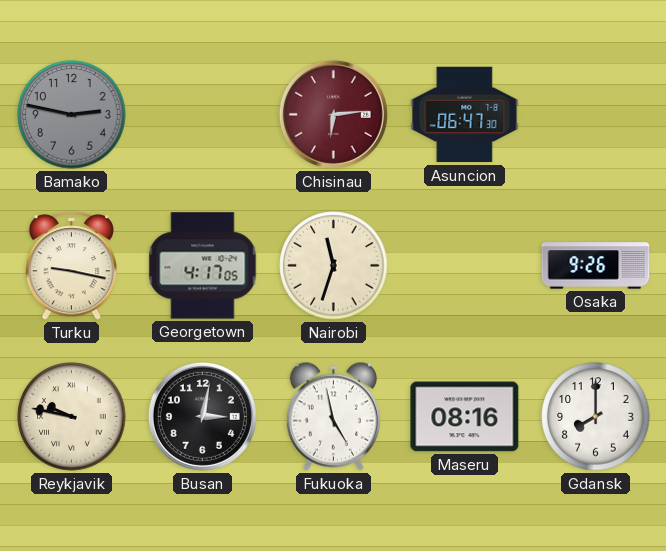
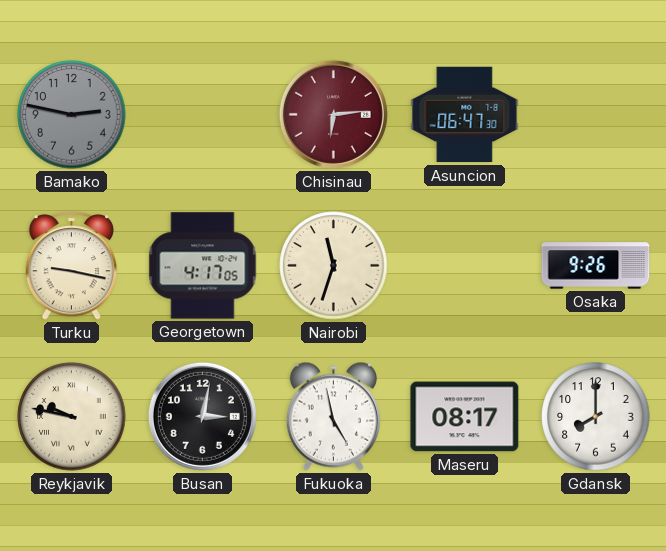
Maseru: 08:16 -> 08:17 (465, 417)
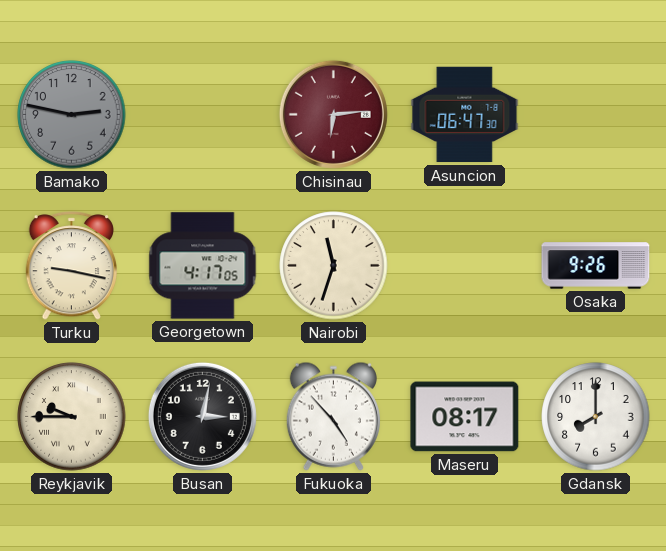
Reykjavik: 9:47 -> 9:45 (72, 417)
Fukuoka: 4:58 -> 4:53 (333, 416)
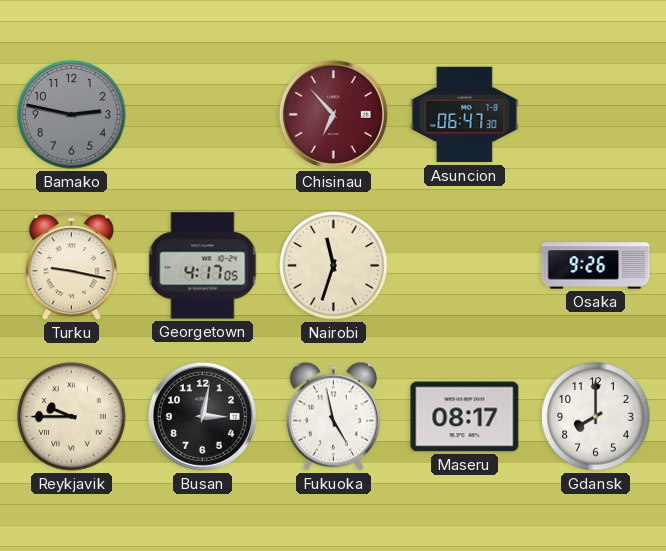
Chisinau: 6:14 -> 6:53 (333, 114)
Fukuoka: 4:53 -> 4:58 (333, 416)
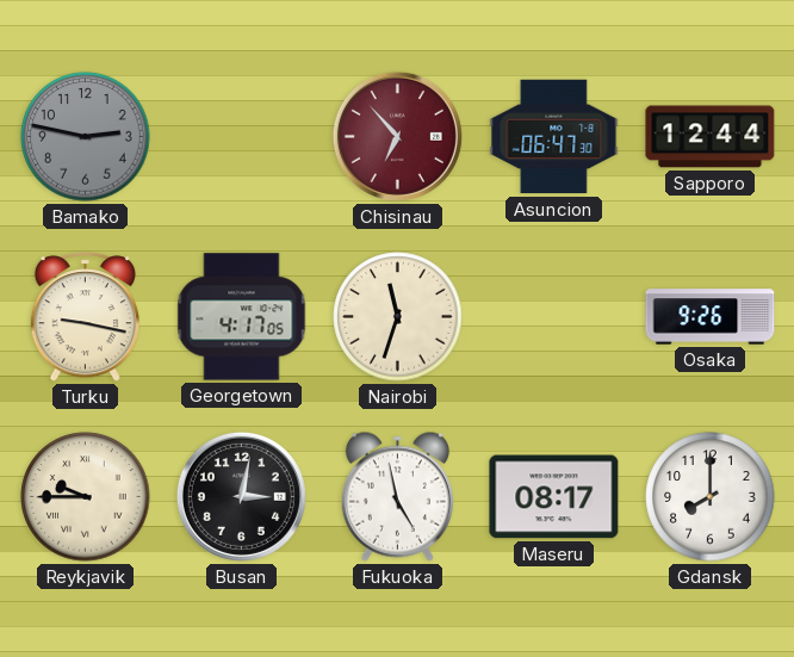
Sapporo: none -> 12:44 (711, 137)
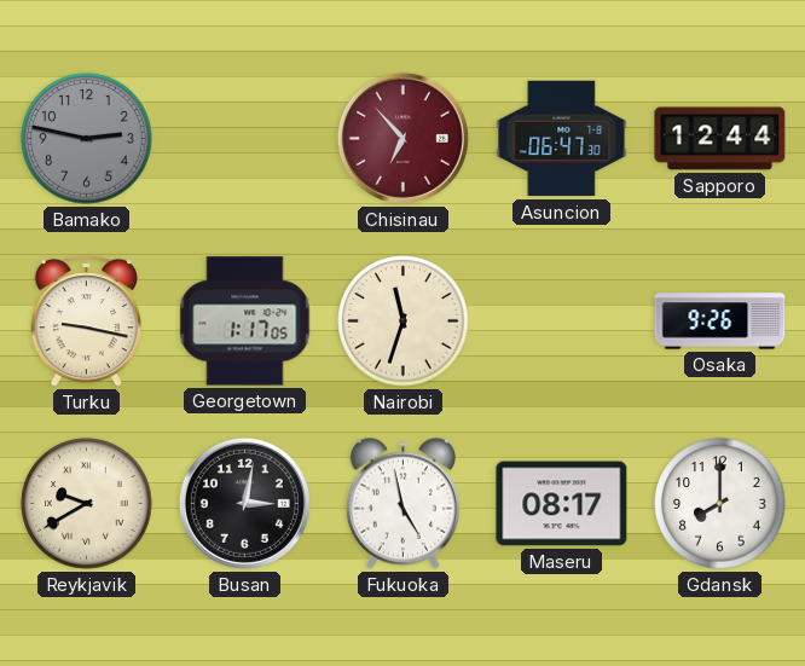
Georgetown: 4:17 -> 1:17 (245, 322)
Reykjavik: 9:45 -> 9:40 (87, 504)
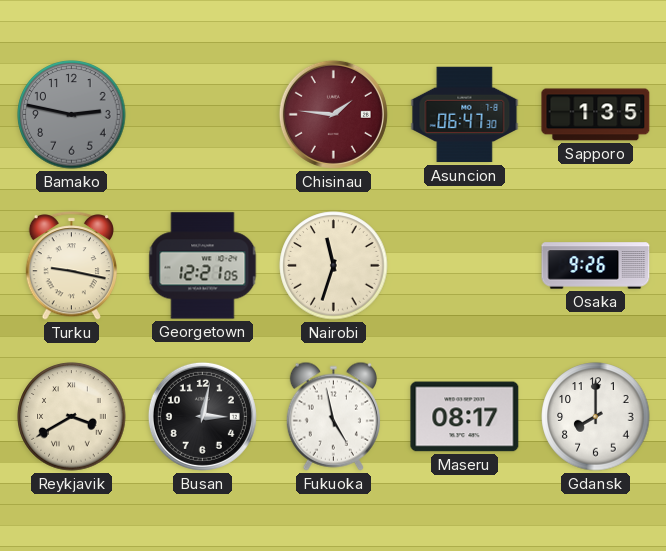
Chisinau: 6:53 -> 1:46 (333, 114)
Sapporo: 12:44 -> 1:35 (596, 115)
Georgetown: 1:17 -> 12:21 (203, 266)
Reykjavik: 9:40 -> 3:40 (72, 417)
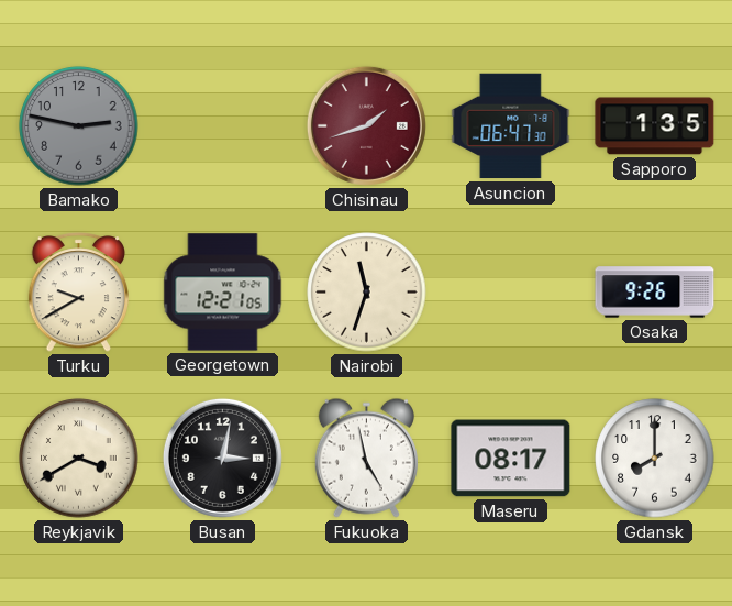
Chisinau: 1:46 -> 1:42 (366, 125)
Turku: 9:17 -> 9:40 (78, 293)
